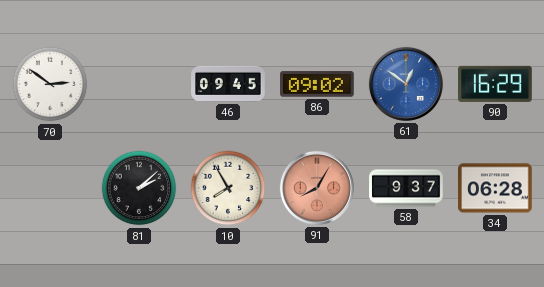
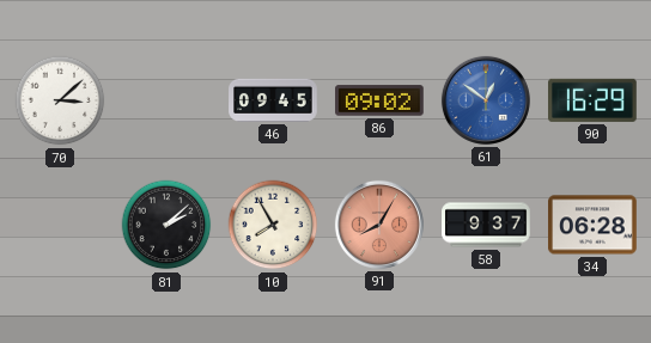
70: 2:51 -> 3:08 (60, 100)
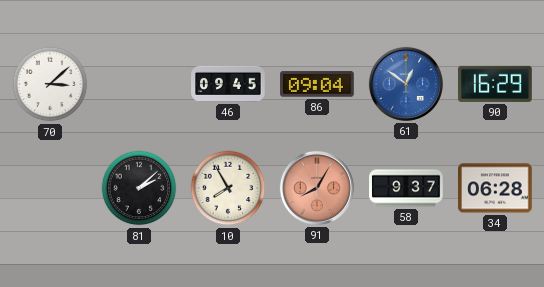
86: 09:02 -> 09:04 (318, 84)
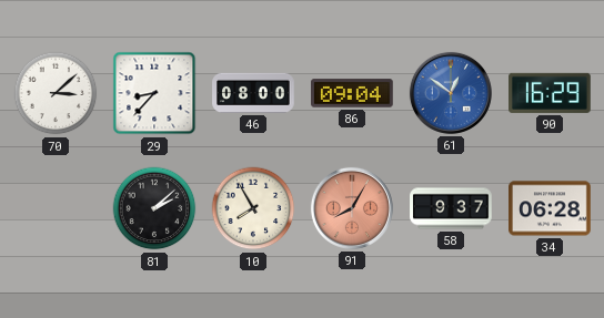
29: none -> 8:37 (154, 93)
46: 09:45 -> 08:00 (253, 93)
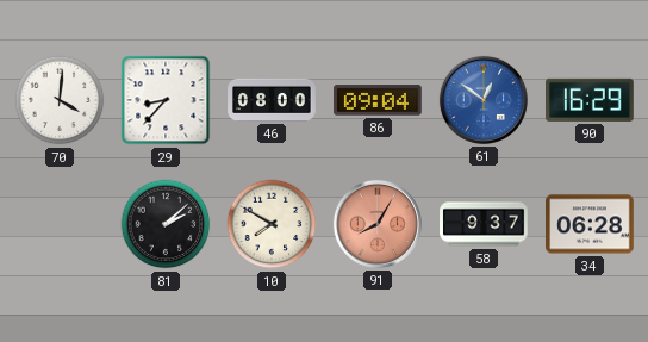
70: 3:08 -> 4:01 (60, 100)
10: 7:55 -> 7:50 (272, 224)
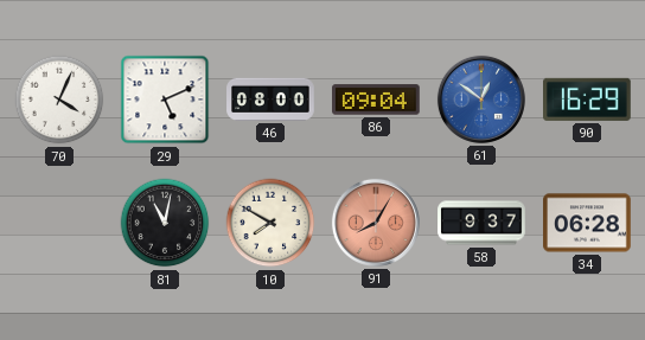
70: 4:01 -> 4:04 (59, 100)
29: 8:37 -> 5:11 (165, 100)
81: 2:08 -> 11:02 (165, 223)
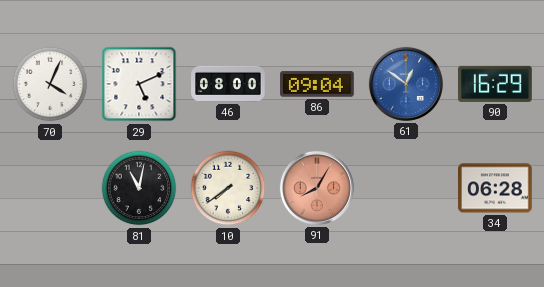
10: 7:50 -> 7:39 (228, 188)
58: 9:37 -> none (481, 223)
